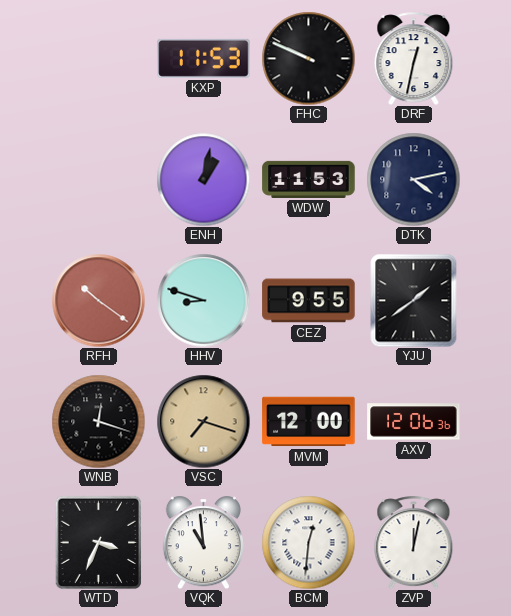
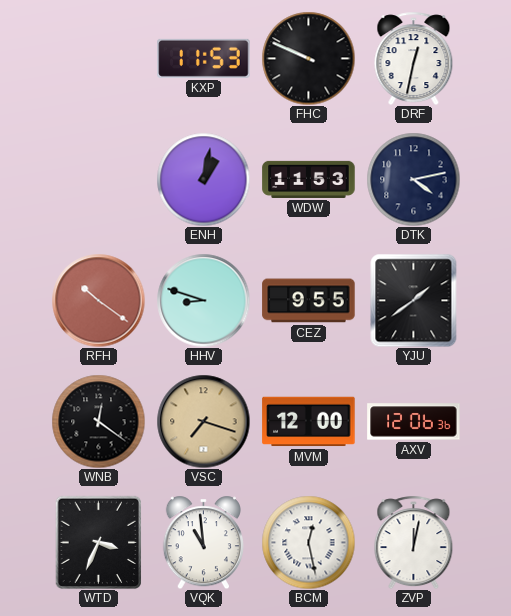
WNB: 12:18 -> 12:21 (98, 421)
BCM: 12:31 -> 12:28 (308, 542)
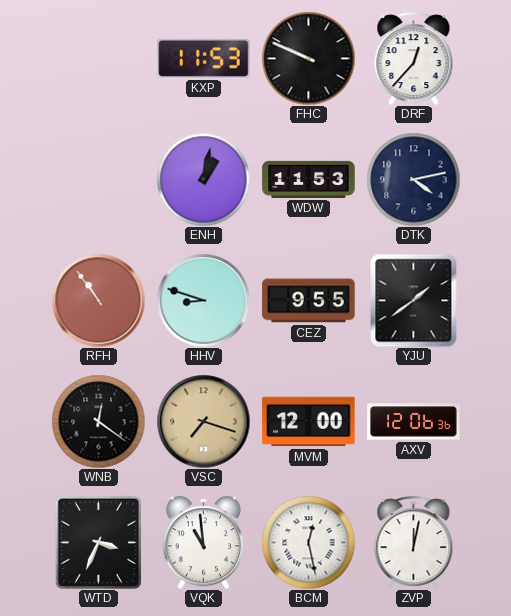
DRF: 12:32 -> 12:37 (414, 58)
RFH: 10:21 -> 10:54 (98, 300)
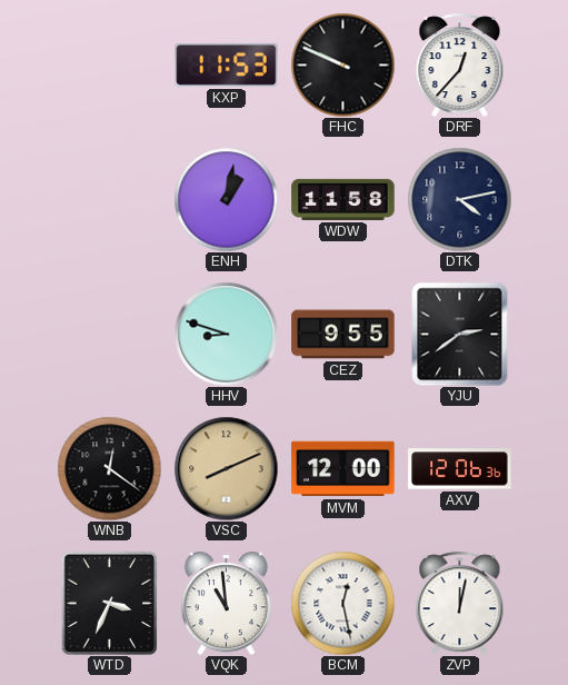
WDW: 11:53 -> 11:58 (343, 199)
RFH: 10:54 -> none (98, 300)
YJU: 1:39 -> 2:39 (460, 334)
VSC: 7:18 -> 8:11 (226, 468)
